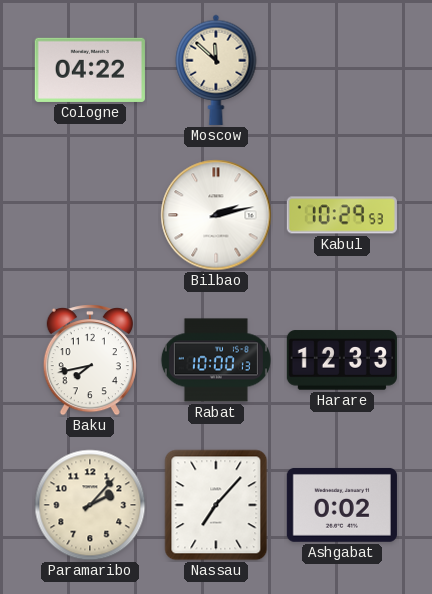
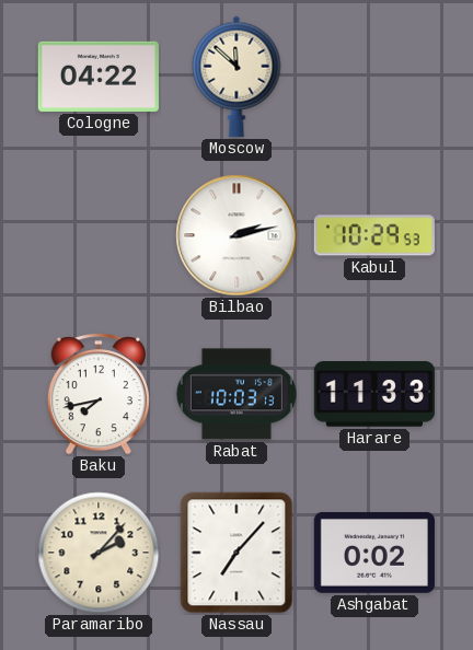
Rabat: 10:00 -> 10:03 (236, 394)
Harare: 12:33 -> 11:33 (374, 394)
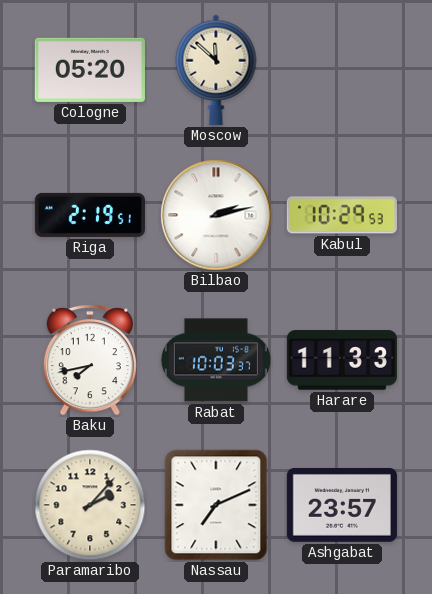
Cologne: 04:22 -> 05:20 (90, 70)
Riga: none -> 2:19 (90, 215)
Rabat: 10:03:13 -> 10:03:37 (216, 360)
Nassau: 7:07 -> 7:11 (216, 505)
Ashgabat: 0:02 -> 23:57 (342, 505)
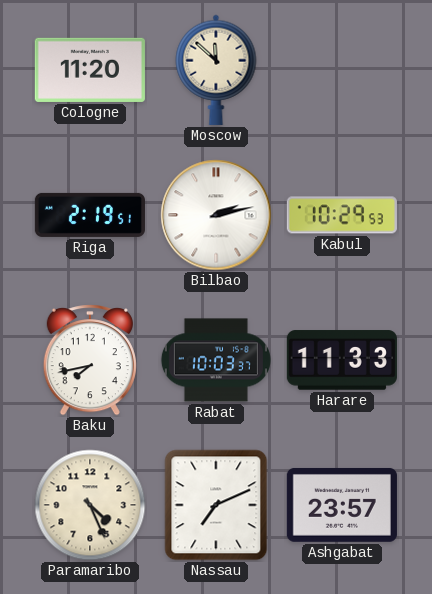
Cologne: 05:20 -> 11:20 (90, 70)
Paramaribo: 2:07 -> 4:26 (90, 505)
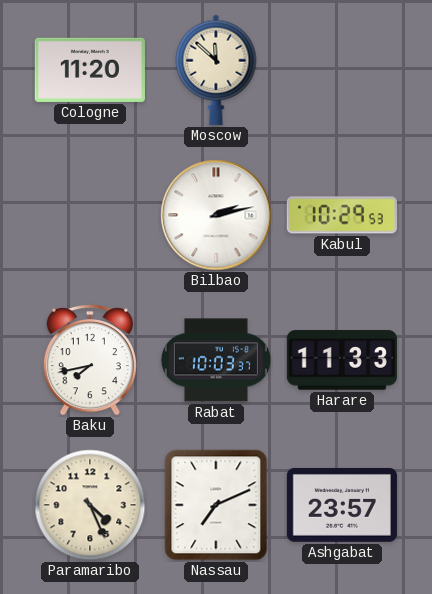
Riga: 2:19 -> none (90, 215)
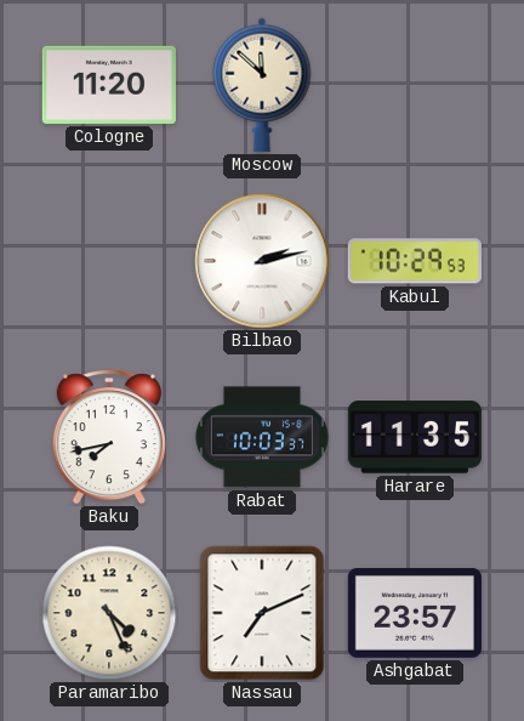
Harare: 11:33 -> 11:35 (415, 437)
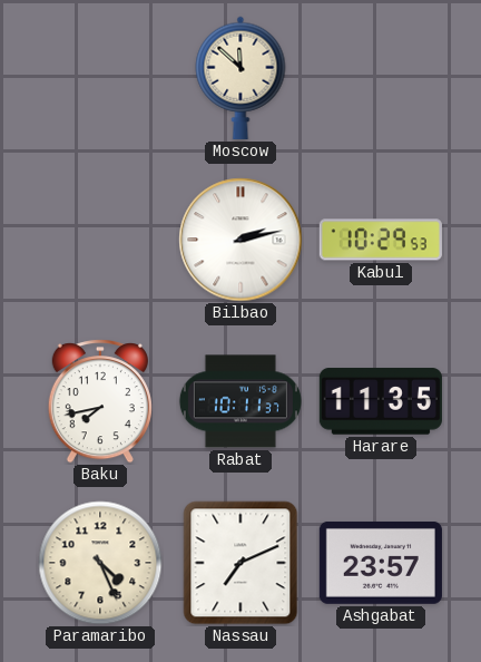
Cologne: 11:20 -> none (109, 85)
Rabat: 10:03 -> 10:11 (240, 401)
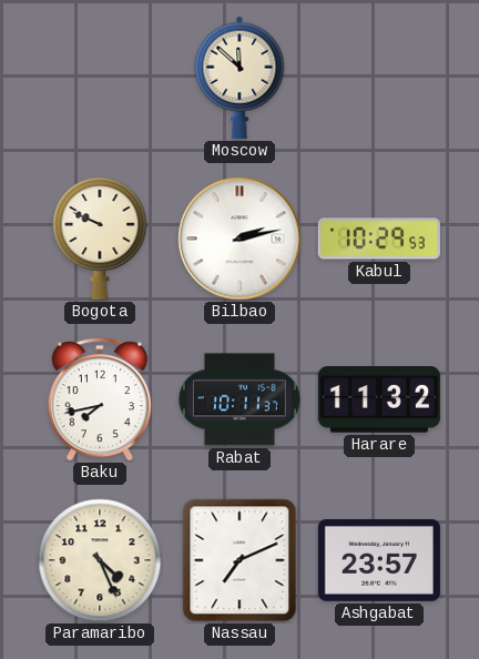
Bogota: none -> 9:49 (100, 237)
Harare: 11:35 -> 11:32 (379, 399)
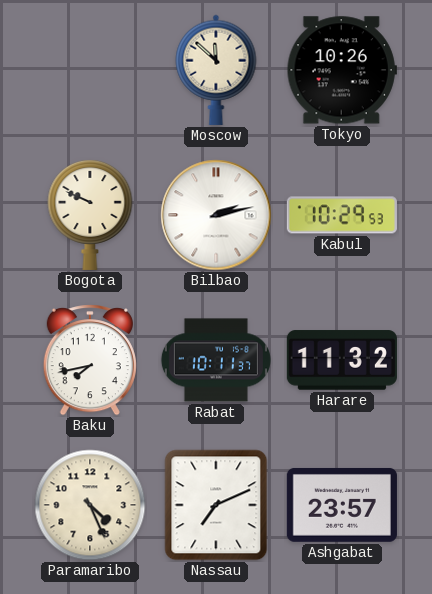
Tokyo: none -> 10:26 (342, 70)
